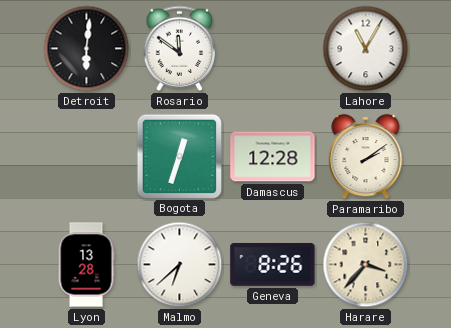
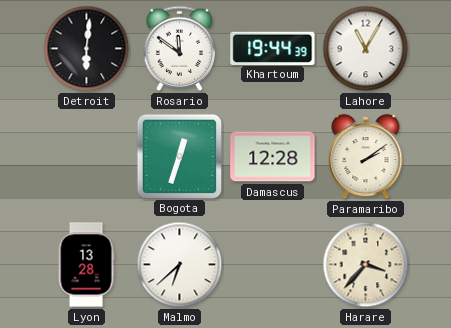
Khartoum: none -> 19:44 (273, 48)
Geneva: 8:26 -> none (273, 265)
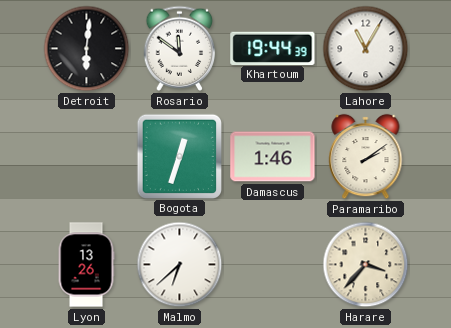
Damascus: 12:28 -> 1:46 (273, 157)
Lyon: 13:28 -> 13:26 (86, 265)
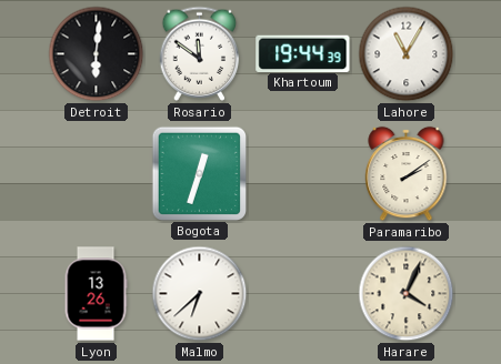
Damascus: 1:46 -> none (273, 157)
Harare: 3:37 -> 4:04 (407, 294)
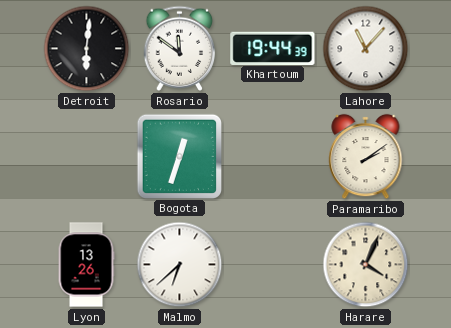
Lahore: 11:05 -> 11:07 (366, 49)
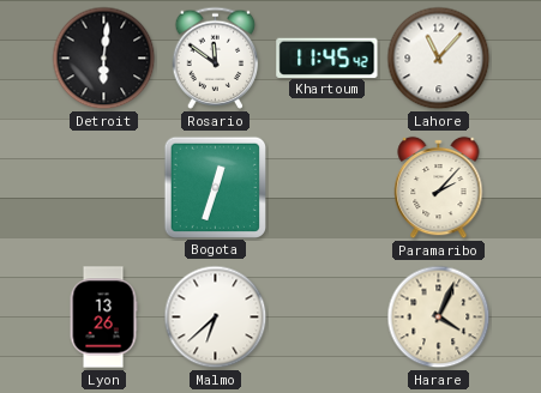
Khartoum: 19:44 -> 11:45 (327, 58)
Paramaribo: 2:09 -> 2:07 (439, 188)
